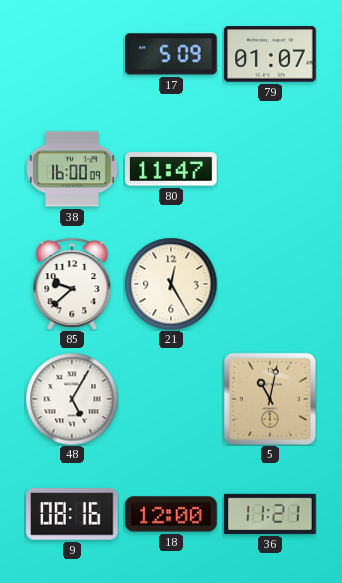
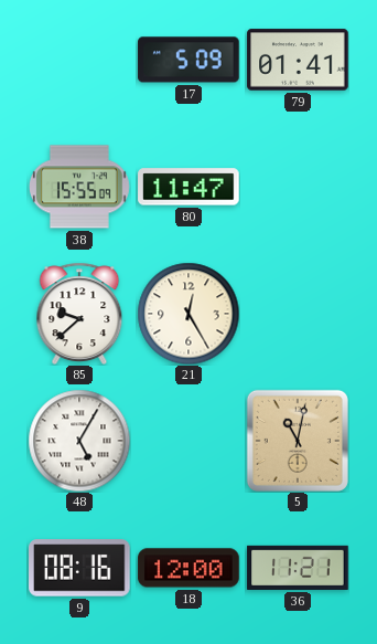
79: 01:07 -> 01:41 (298, 60)
38: 16:00 -> 15:55 (80, 187)
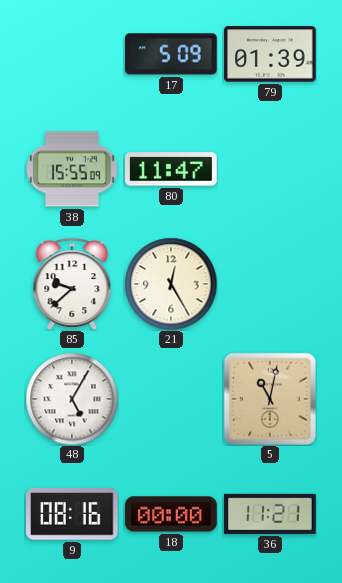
79: 01:41 -> 01:39 (270, 54)
18: 12:00 -> 00:00 (171, 514)
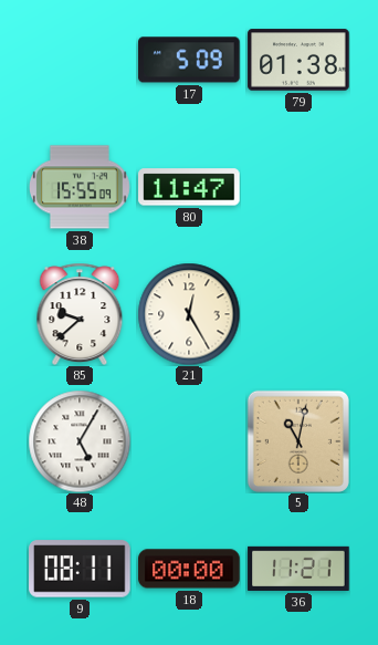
79: 01:39 -> 01:38 (298, 60)
9: 08:16 -> 08:11 (80, 569)
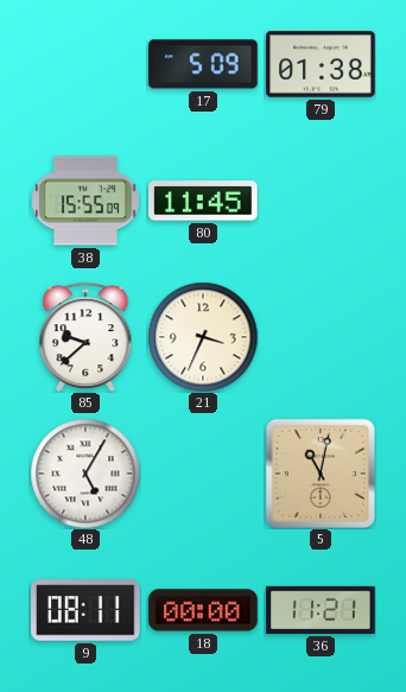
80: 11:47 -> 11:45 (203, 201)
21: 12:25 -> 3:34 (203, 337)
